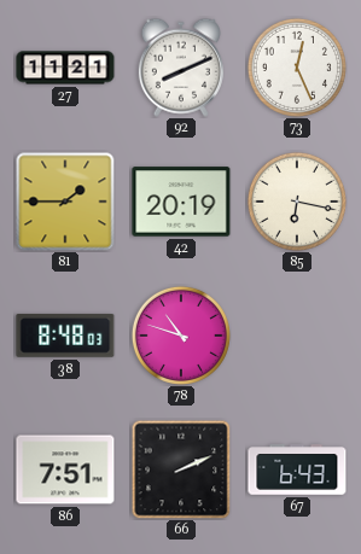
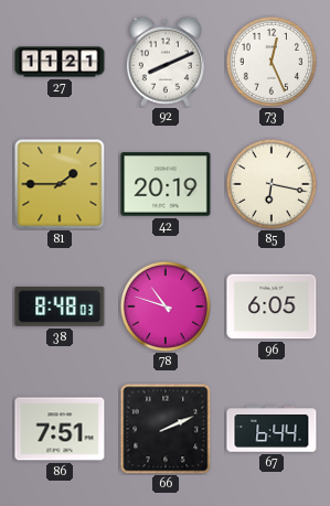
96: none -> 6:05 (272, 306)
67: 6:43 -> 6:44 (272, 429)
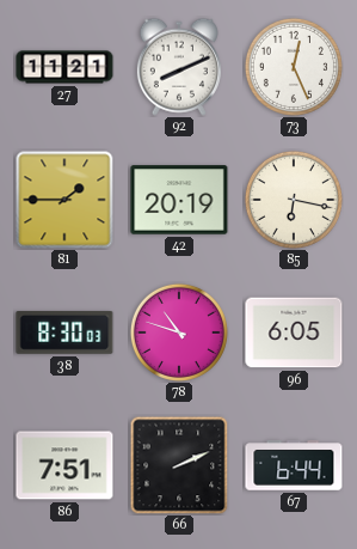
38: 8:48 -> 8:30 (64, 333)
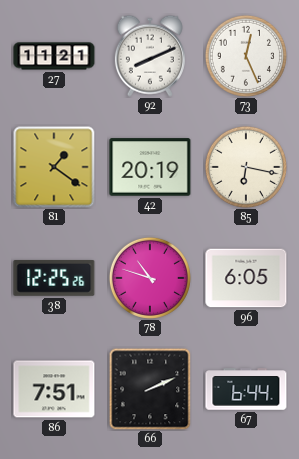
81: 1:45 -> 1:21 (54, 167)
38: 8:30 -> 12:25 (54, 278)
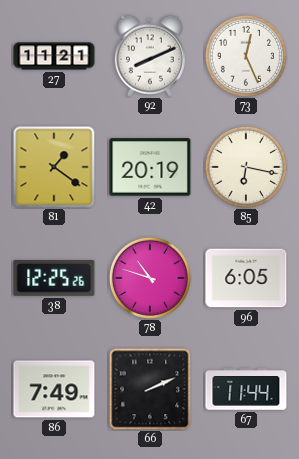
86: 7:51 -> 7:49 (54, 389)
67: 6:44 -> 11:44 (246, 389)
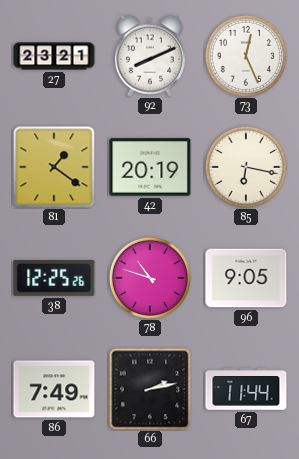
27: 11:21 -> 23:21 (54, 56)
96: 6:05 -> 9:05 (246, 278)
66: 2:11 -> 2:13 (150, 389)
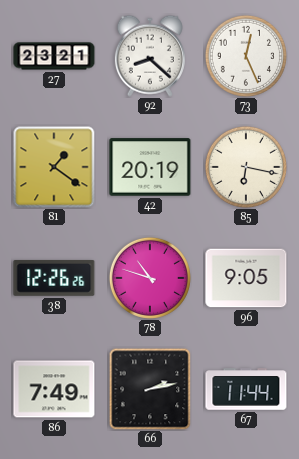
92: 8:11 -> 8:22 (150, 56)
38: 12:25 -> 12:26 (54, 278)
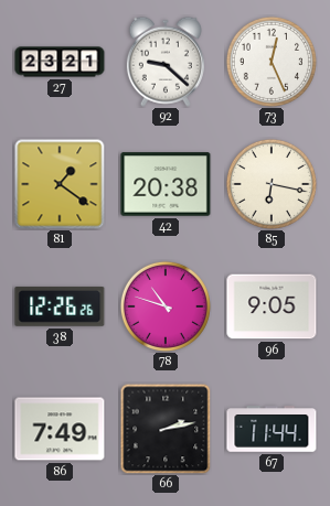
92: 8:22 -> 9:22 (166, 62)
42: 20:19 -> 20:38 (166, 184)
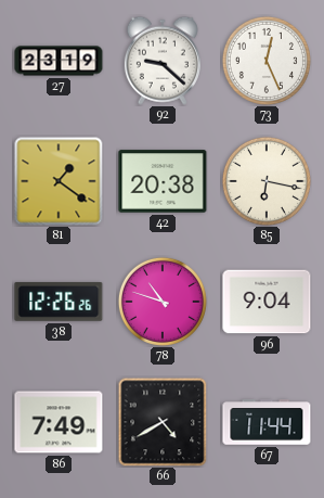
27: 23:21 -> 23:19 (59, 61)
96: 9:05 -> 9:04 (267, 302)
66: 2:13 -> 4:40 (163, 422)
